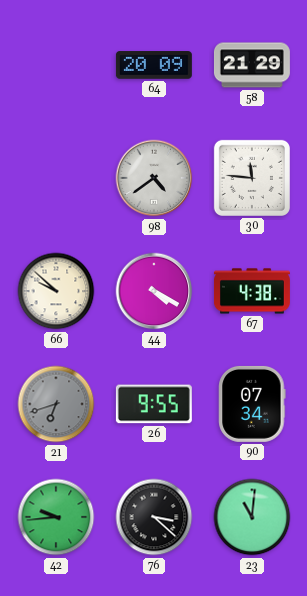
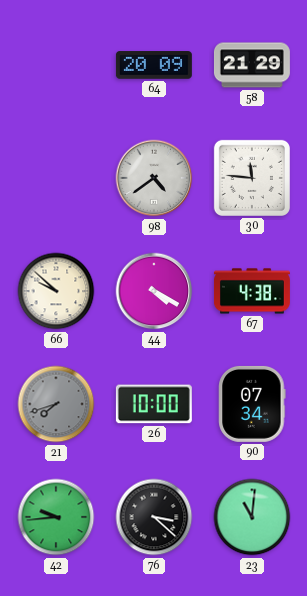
21: 6:42 -> 7:42 (56, 404)
26: 9:55 -> 10:00 (154, 404)
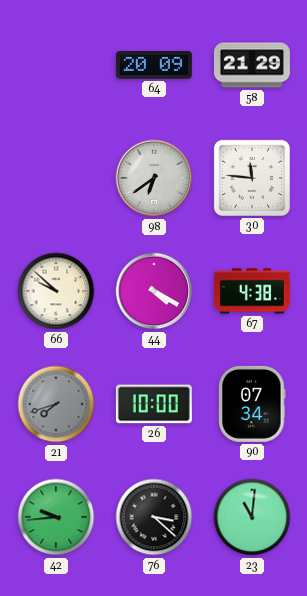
98: 4:39 -> 6:39 (154, 178)
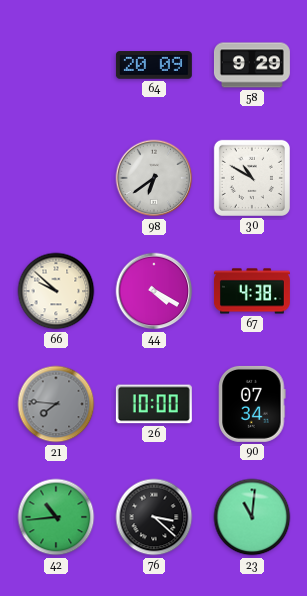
58: 21:29 -> 9:29 (252, 65)
30: 11:46 -> 10:50 (252, 178)
21: 7:42 -> 7:46 (56, 404)
42: 9:44 -> 10:44 (56, 517)
